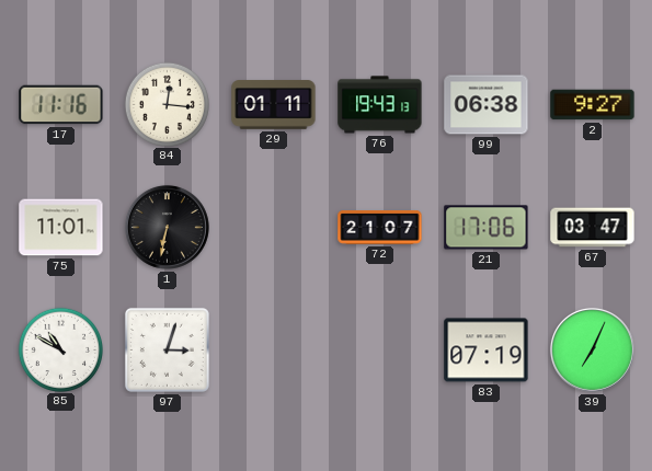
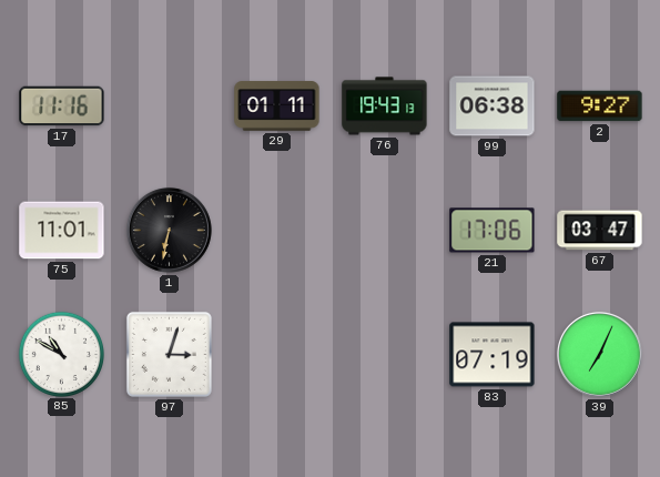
84: 12:16 -> none (167, 104)
72: 21:07 -> none (380, 228)
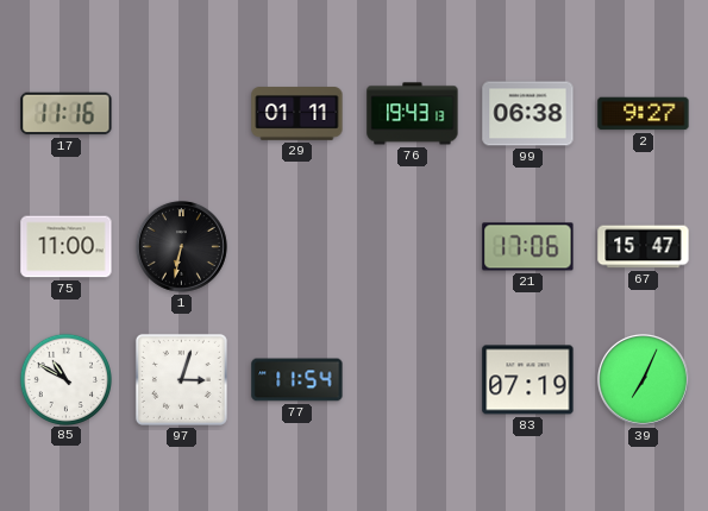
75: 11:01 -> 11:00 (67, 247)
67: 03:47 -> 15:47 (644, 247)
77: none -> 11:54 (297, 380)
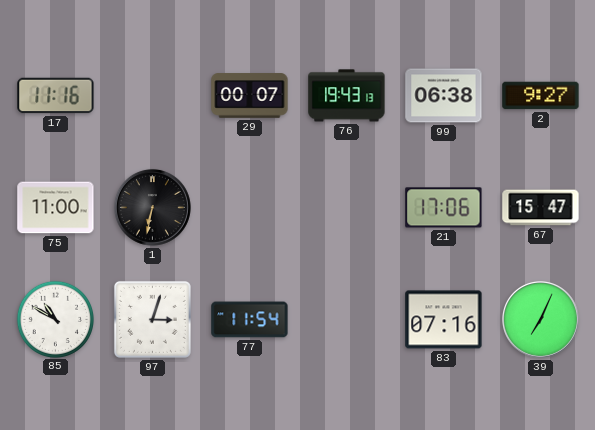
29: 01:11 -> 00:07 (250, 96)
83: 07:19 -> 07:16 (444, 320)
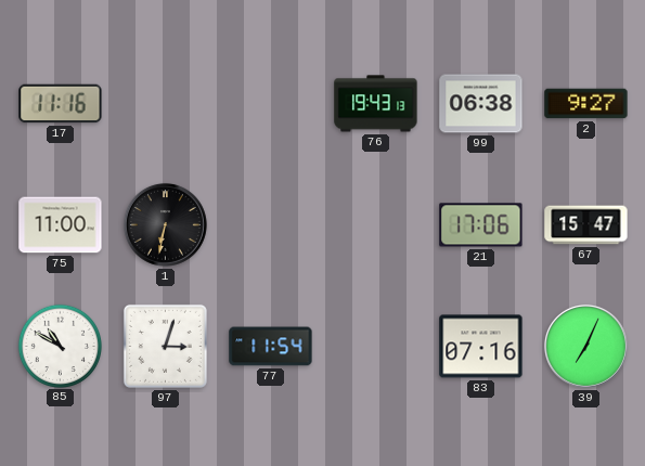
29: 00:07 -> none (250, 96)
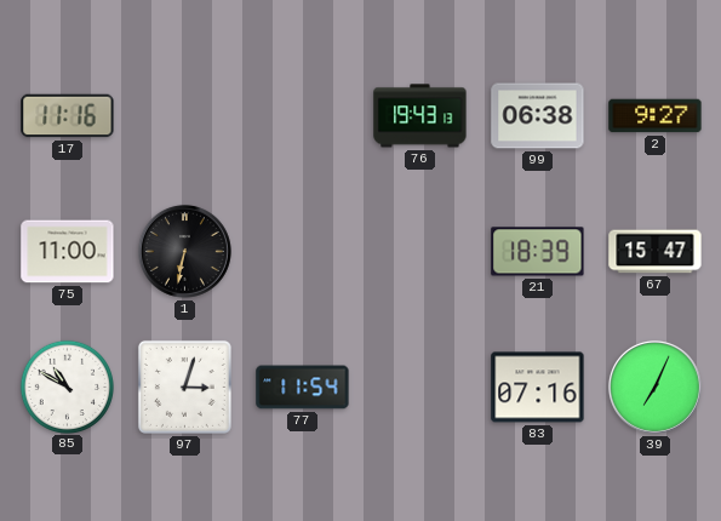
21: 17:06 -> 18:39 (538, 252)
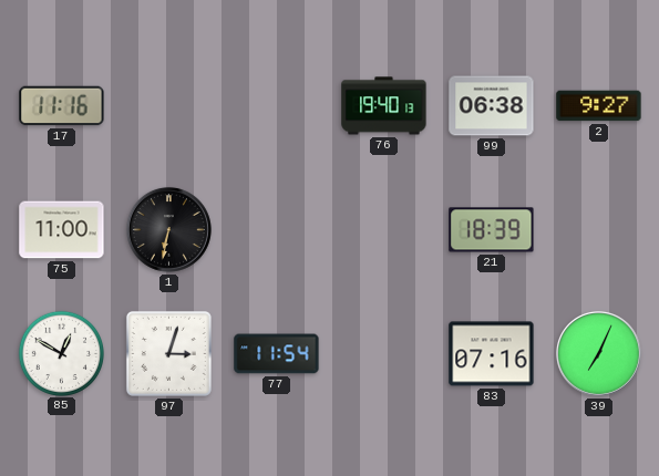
76: 19:43 -> 19:40 (384, 106)
67: 15:47 -> none (656, 252)
85: 10:50 -> 12:50 (61, 353)
